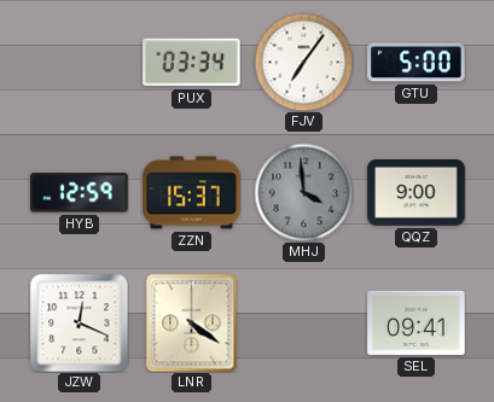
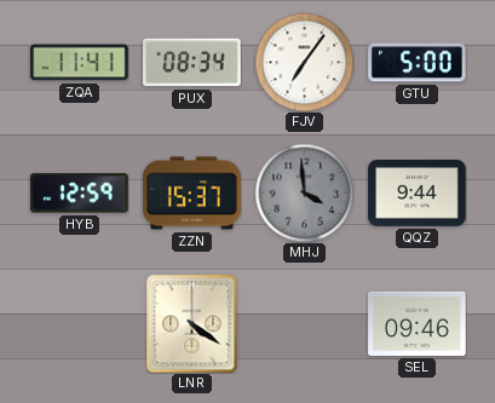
ZQA: none -> 11:41 (80, 63)
PUX: 03:34 -> 08:34 (192, 63)
QQZ: 9:00 -> 9:44 (418, 192)
JZW: 12:19 -> none (79, 322)
SEL: 09:41 -> 09:46 (418, 323)
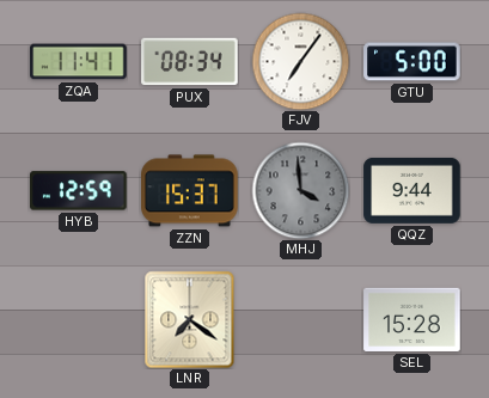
LNR: 4:21 -> 7:21 (190, 319)
SEL: 09:46 -> 15:28 (412, 319)
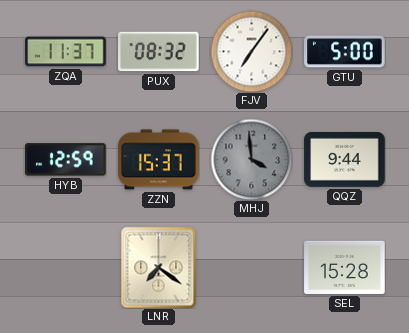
ZQA: 11:41 -> 11:37 (66, 52)
PUX: 08:34 -> 08:32 (159, 52)
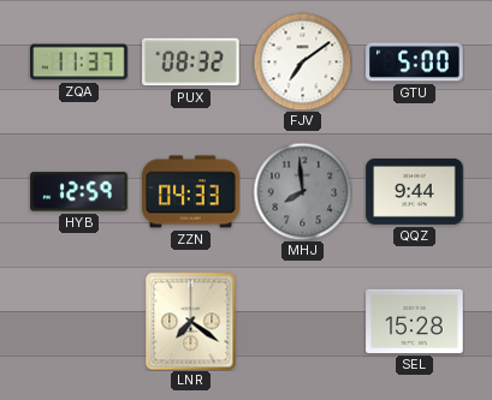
FJV: 7:06 -> 7:09 (302, 61)
ZZN: 15:37 -> 04:33 (191, 192)
MHJ: 3:59 -> 7:59 (302, 191)
